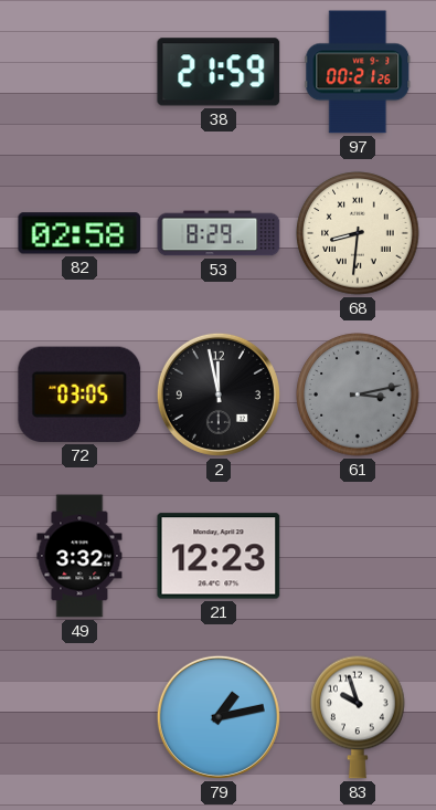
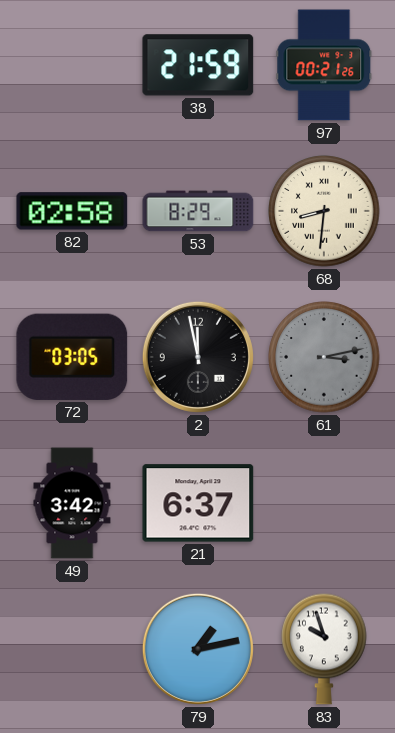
49: 3:32 -> 3:42 (72, 503)
21: 12:23 -> 6:37 (198, 503)
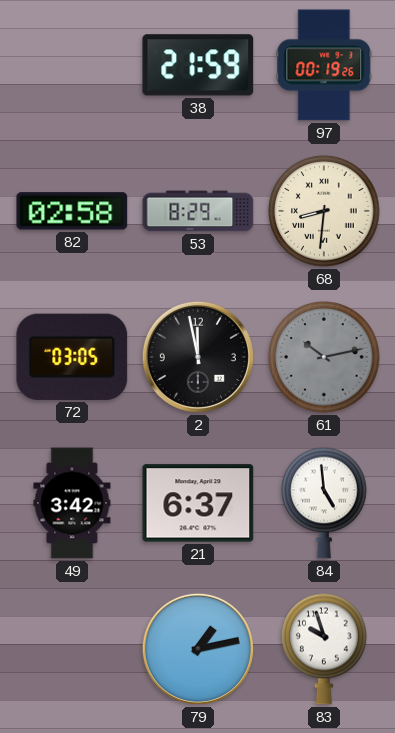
97: 00:21 -> 00:19 (324, 65)
61: 3:13 -> 10:13 (324, 357)
84: none -> 4:59 (324, 503)
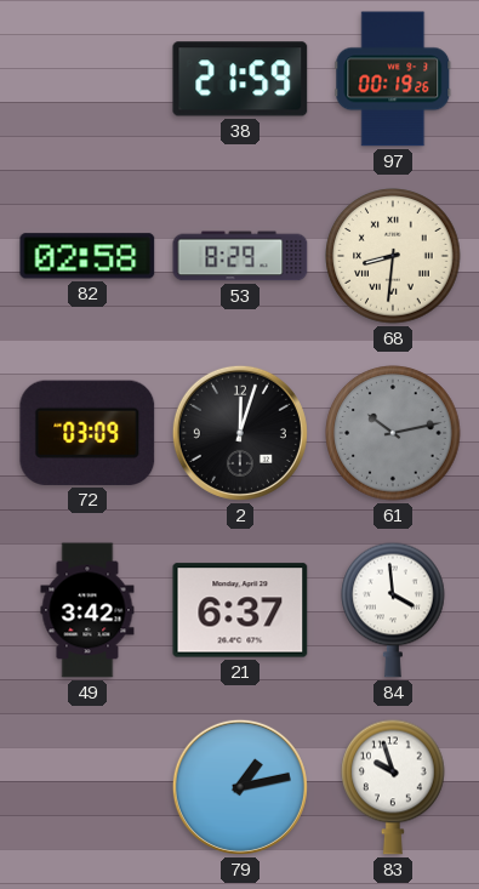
72: 03:05 -> 03:09 (87, 433)
2: 11:58 -> 12:03 (240, 433)
84: 4:59 -> 3:59 (393, 610)
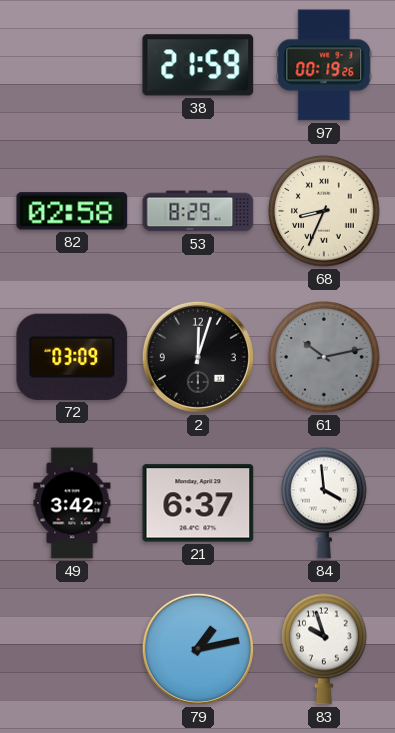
68: 8:31 -> 8:34 (324, 211)
